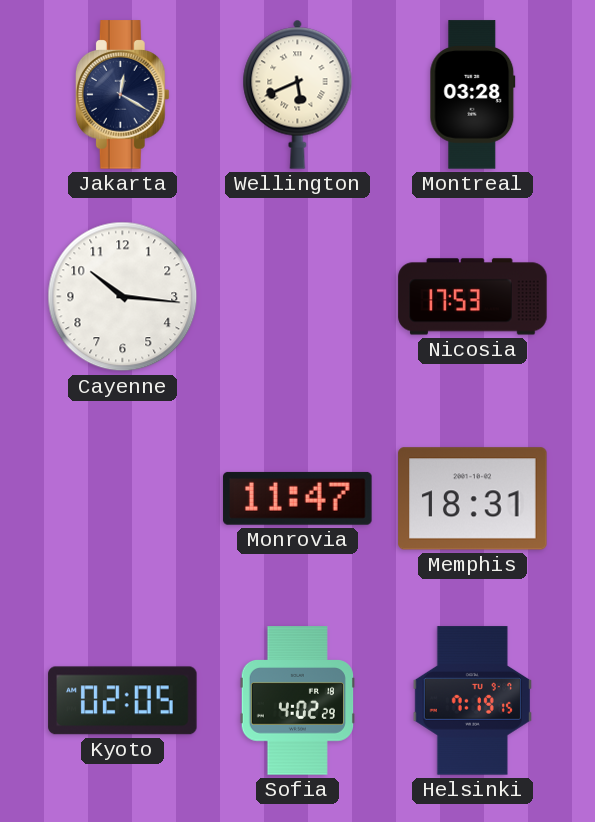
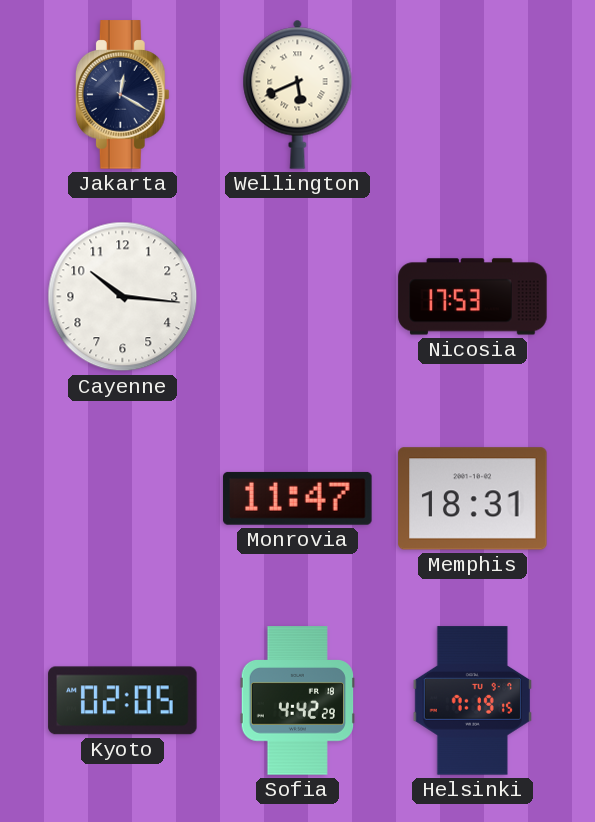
Montreal: 03:28 -> none (473, 95)
Sofia: 4:02 -> 4:42 (297, 701)
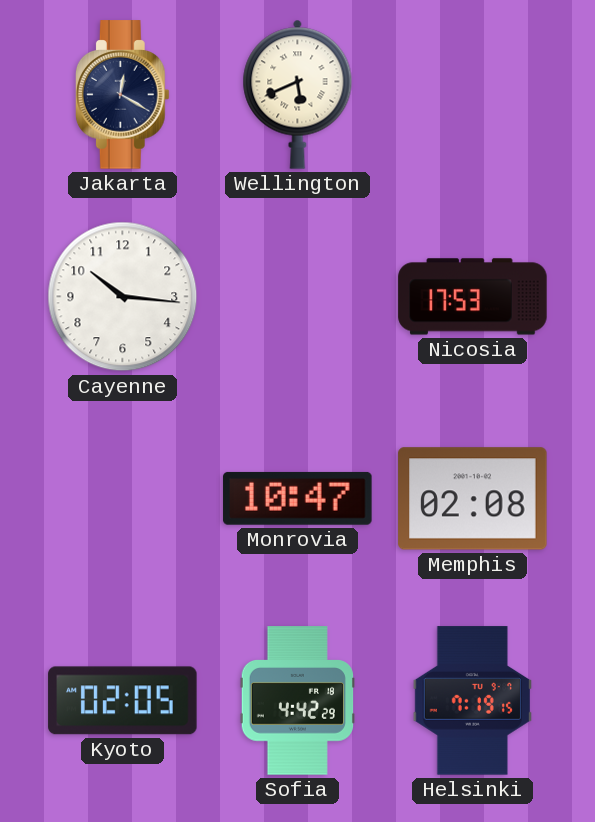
Monrovia: 11:47 -> 10:47 (298, 498)
Memphis: 18:31 -> 02:08 (473, 499)
